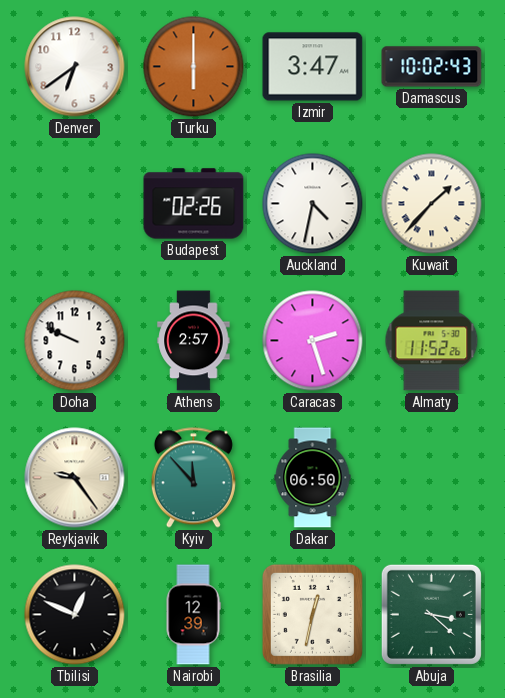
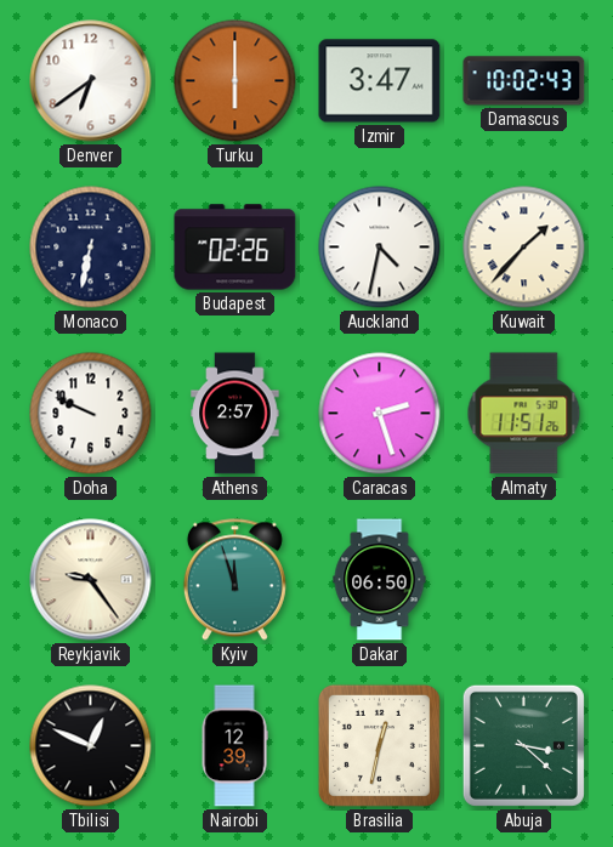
Monaco: none -> 6:32 (91, 248)
Almaty: 11:52 -> 11:51 (524, 414)
Kyiv: 11:53 -> 11:57 (234, 580)
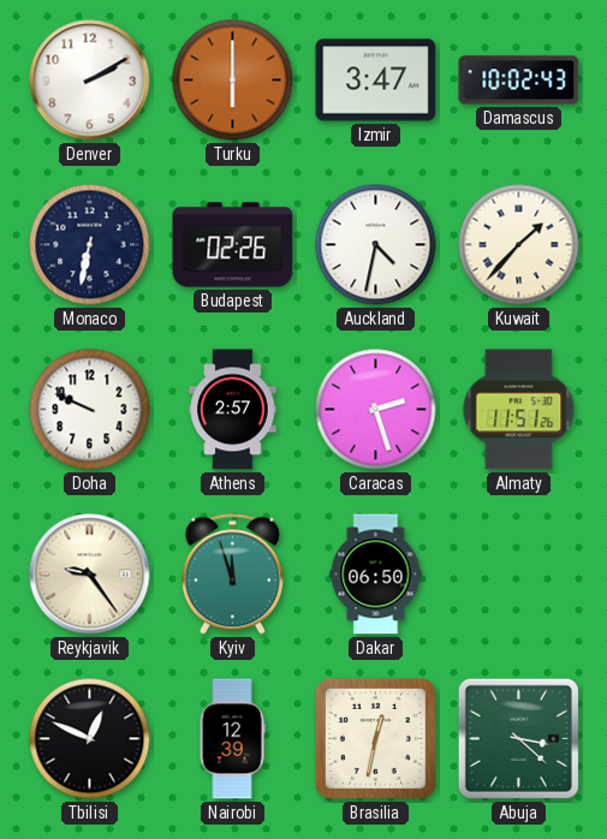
Denver: 6:39 -> 2:10 (90, 81)
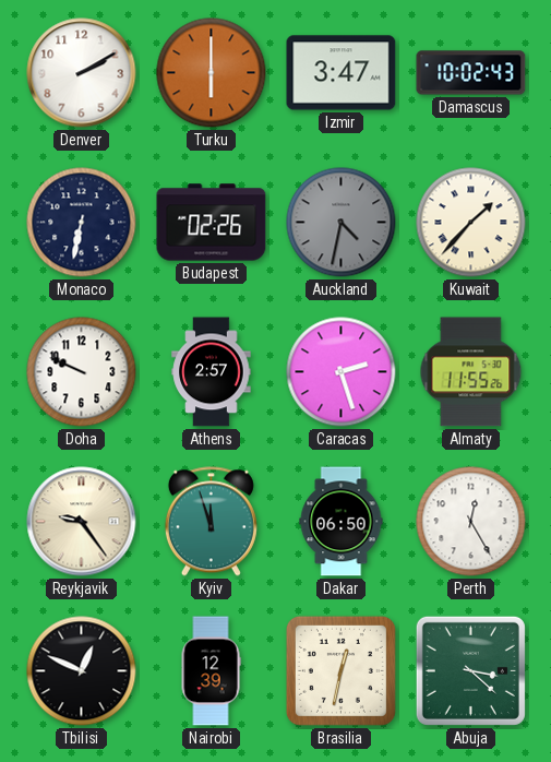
Auckland dial: white -> grey (342, 223)
Almaty: 11:51 -> 11:55 (471, 372)
Perth: none -> 12:25 (471, 522)
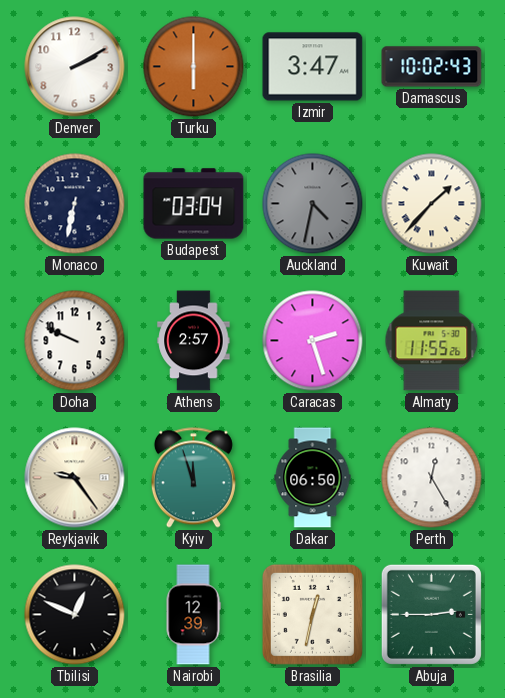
Budapest: 02:26 -> 03:04 (194, 204)
Abuja: 3:22 -> 2:45 (431, 614)
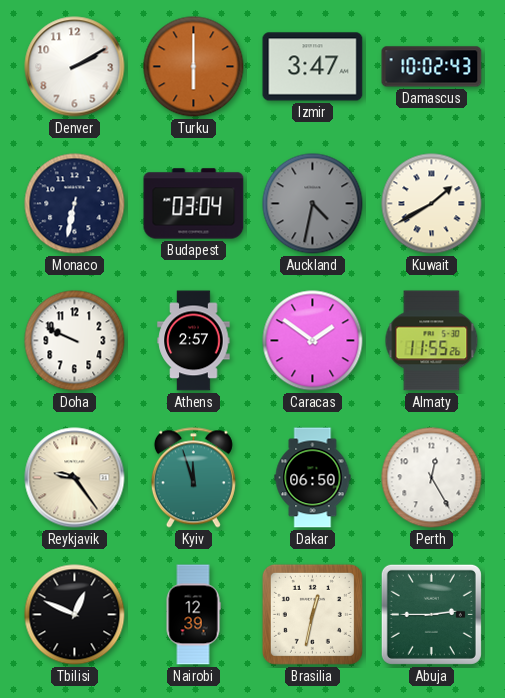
Kuwait: 1:37 -> 1:40 (432, 204)
Caracas: 2:27 -> 1:51 (313, 341)
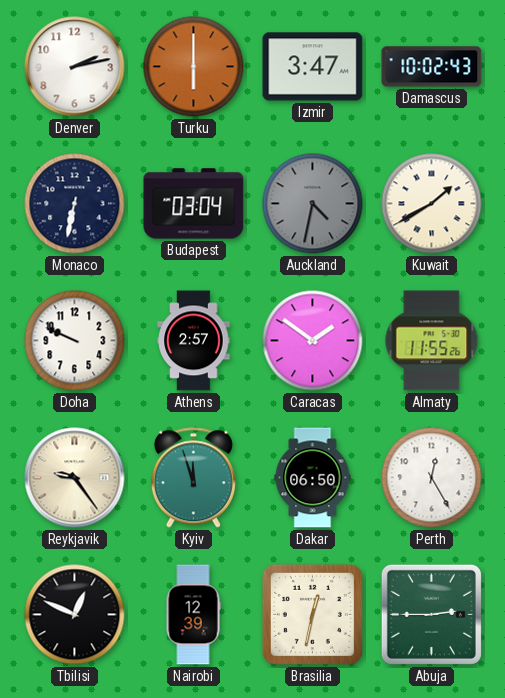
Denver: 2:10 -> 2:13 (75, 67)
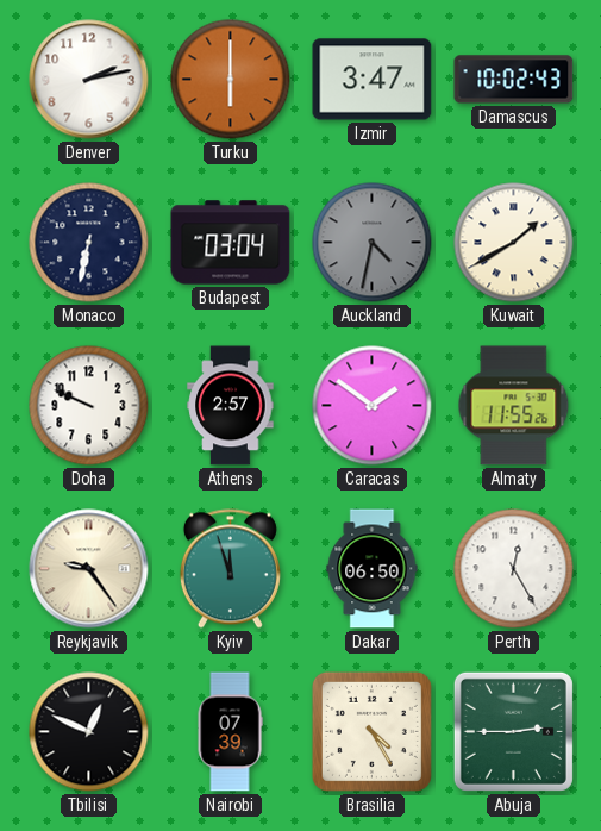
Nairobi: 12:39 -> 07:39 (230, 732)
Brasilia: 12:32 -> 4:25 (371, 731)
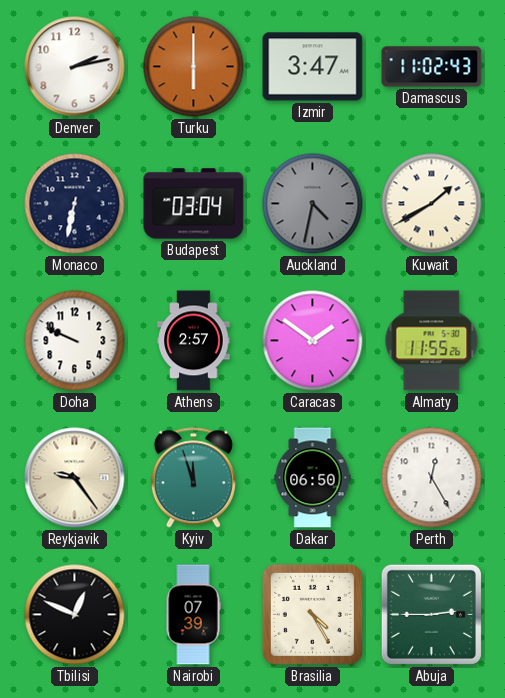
Damascus: 10:02 -> 11:02 (432, 67)
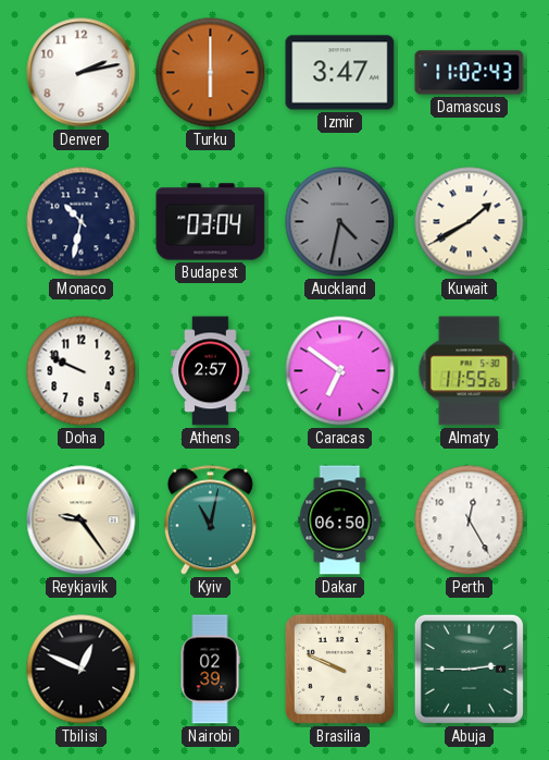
Monaco: 6:32 -> 10:32 (82, 222)
Caracas: 1:51 -> 6:51 (340, 371)
Kyiv: 11:57 -> 11:02 (210, 520)
Nairobi: 07:39 -> 02:39 (210, 670)
Brasilia: 4:25 -> 9:49 (339, 669)
